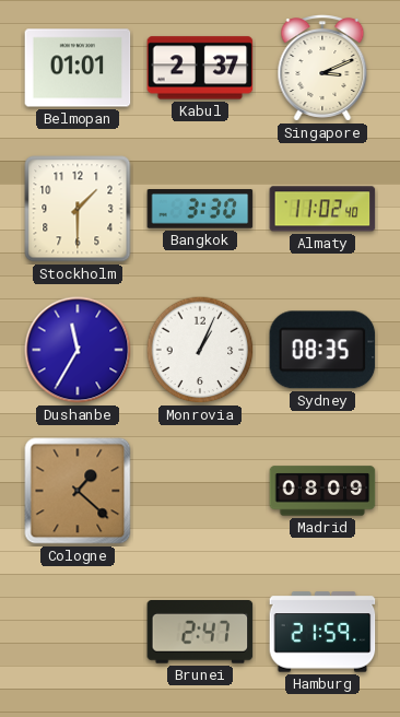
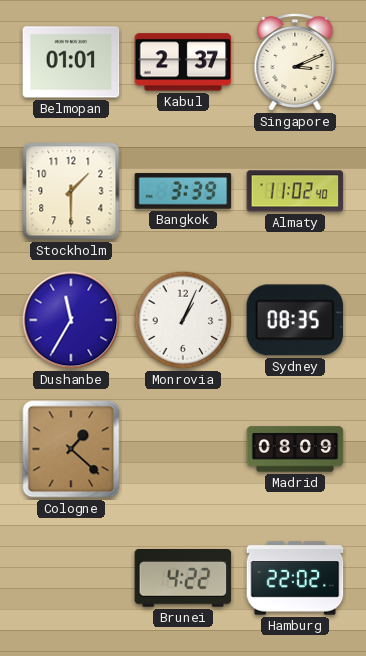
Bangkok: 3:30 -> 3:39 (183, 191)
Brunei: 2:47 -> 4:22 (183, 579)
Hamburg: 21:59 -> 22:02 (295, 578)
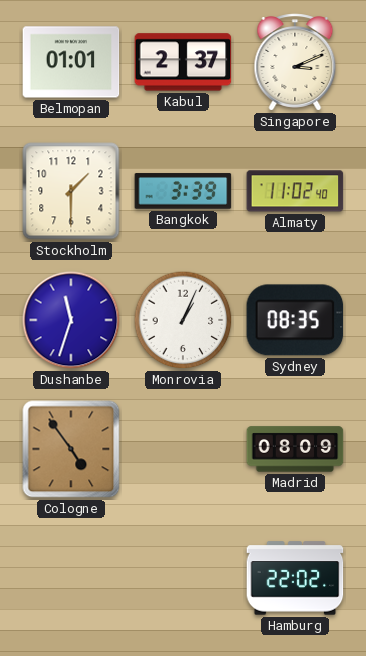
Dushanbe: 11:35 -> 11:33 (71, 320)
Cologne: 1:22 -> 4:54 (71, 449)
Brunei: 4:22 -> none (183, 579)
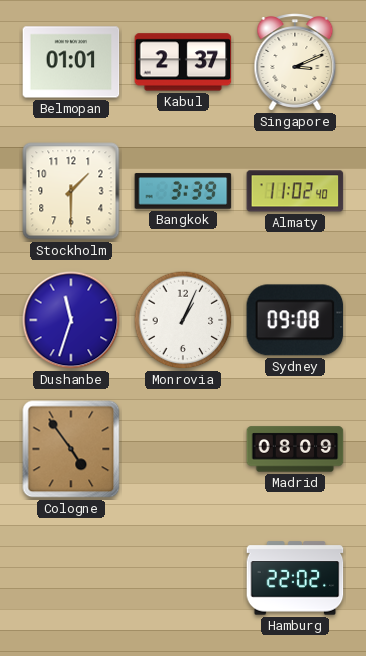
Sydney: 08:35 -> 09:08 (295, 320)
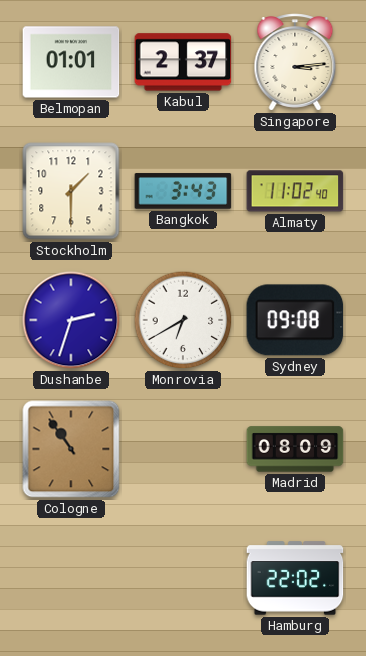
Singapore: 3:11 -> 3:14 (295, 62)
Bangkok: 3:39 -> 3:43 (183, 191)
Dushanbe: 11:33 -> 2:33 (71, 320)
Monrovia: 1:04 -> 6:40 (183, 320)
Cologne: 4:54 -> 10:54 (71, 449)
